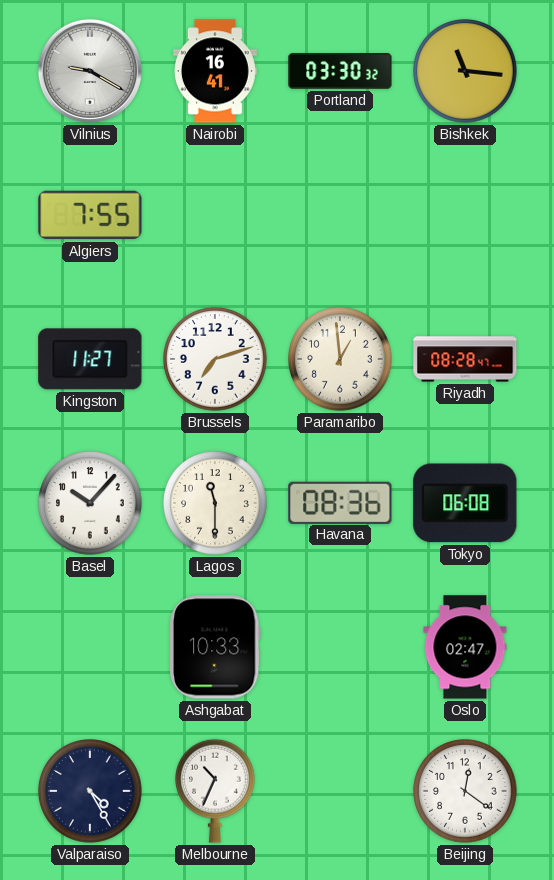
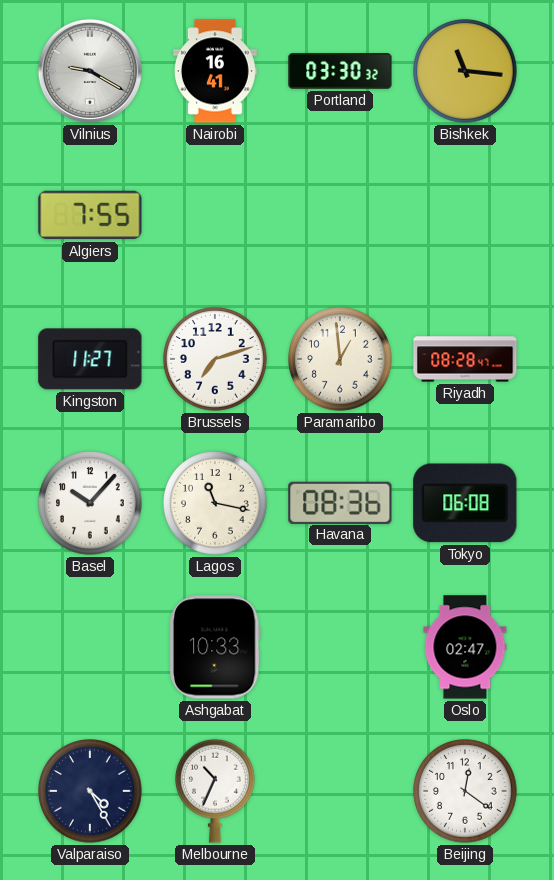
Lagos: 11:30 -> 11:17 (215, 503)
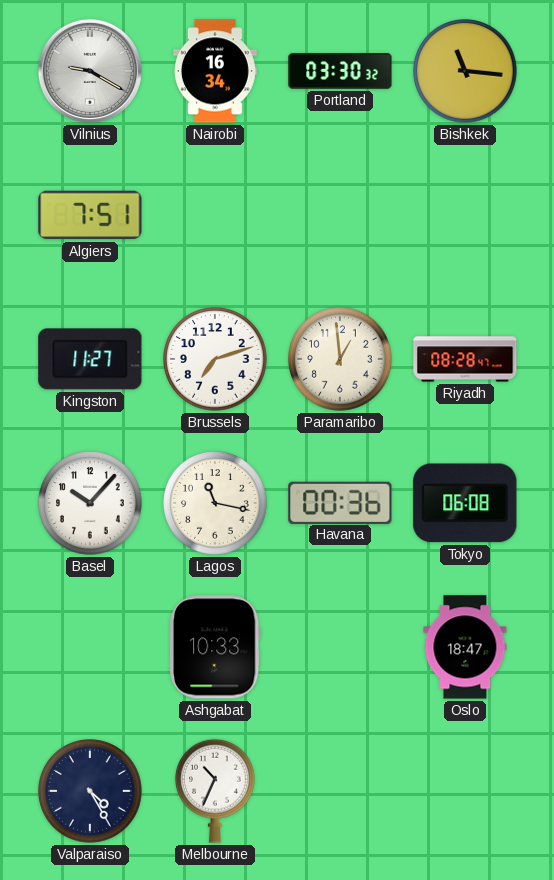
Nairobi: 16:41 -> 16:34 (215, 71)
Algiers: 7:55 -> 7:51 (90, 215)
Havana: 08:36 -> 00:36 (340, 502)
Oslo: 02:47 -> 18:47 (465, 647)
Beijing: 12:21 -> none (465, 791)
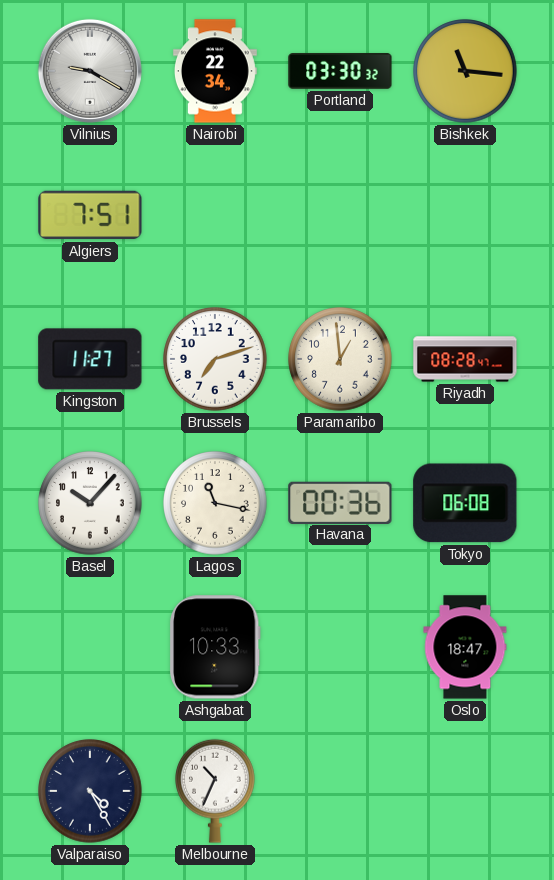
Nairobi: 16:34 -> 22:34 (215, 71)
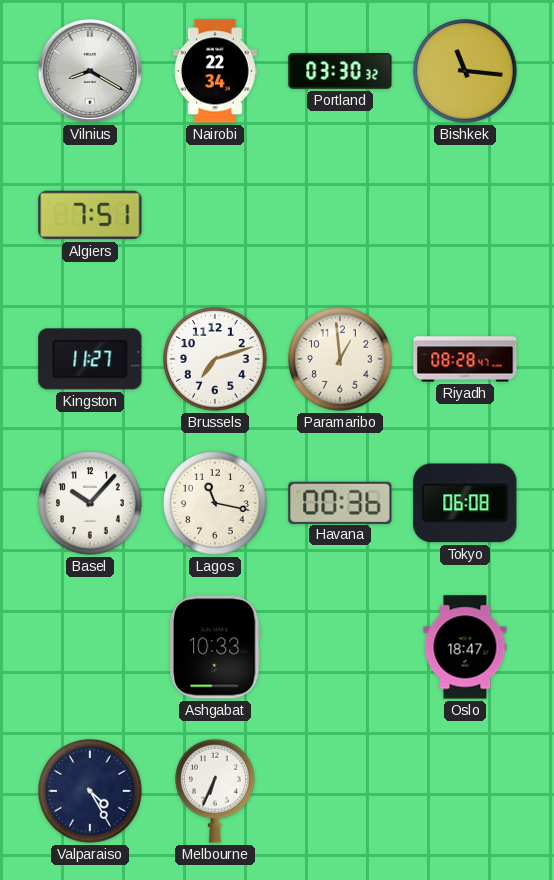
Vilnius: 9:20 -> 8:20 (90, 71)
Melbourne: 10:34 -> 6:34 (216, 791)
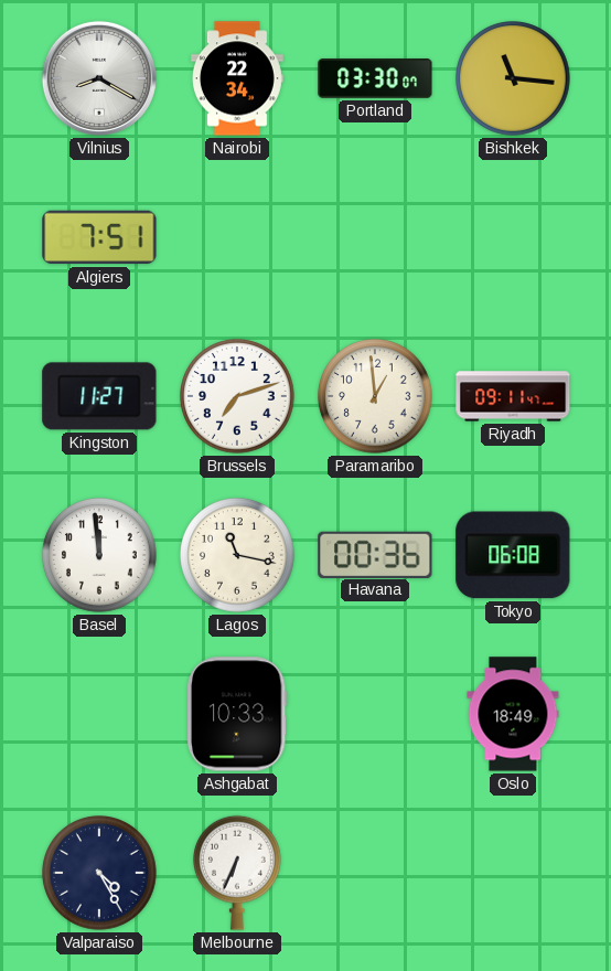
Portland: 03:30:32 -> 03:30:07 (375, 78)
Riyadh: 08:28 -> 09:11 (513, 396)
Basel: 10:07 -> 11:59 (99, 555)
Oslo: 18:47 -> 18:49 (513, 714)
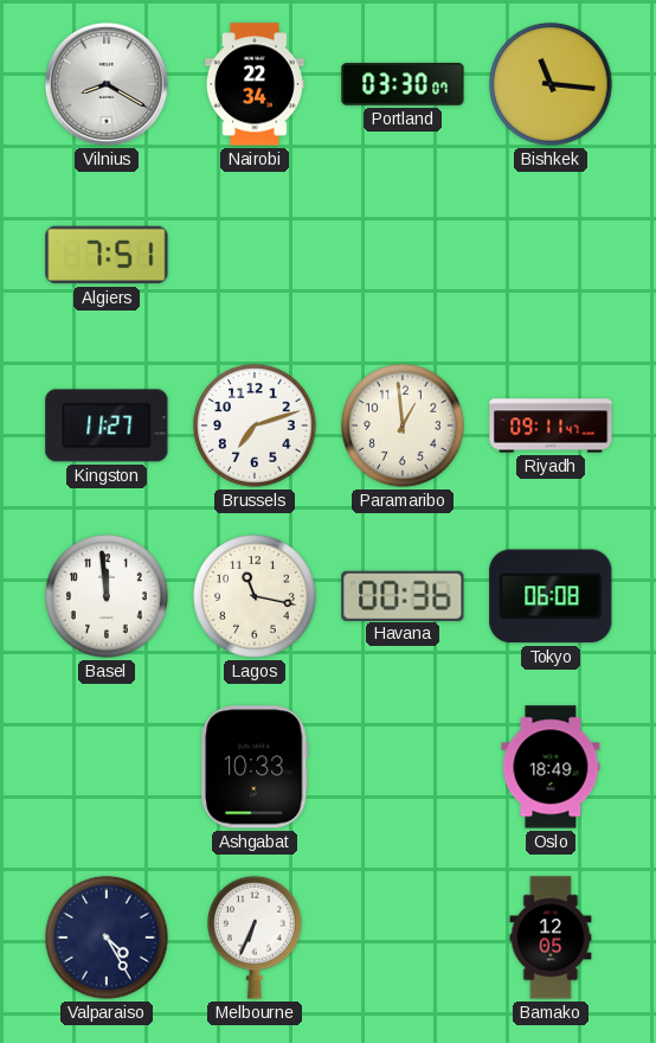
Bamako: none -> 12:05 (551, 938)
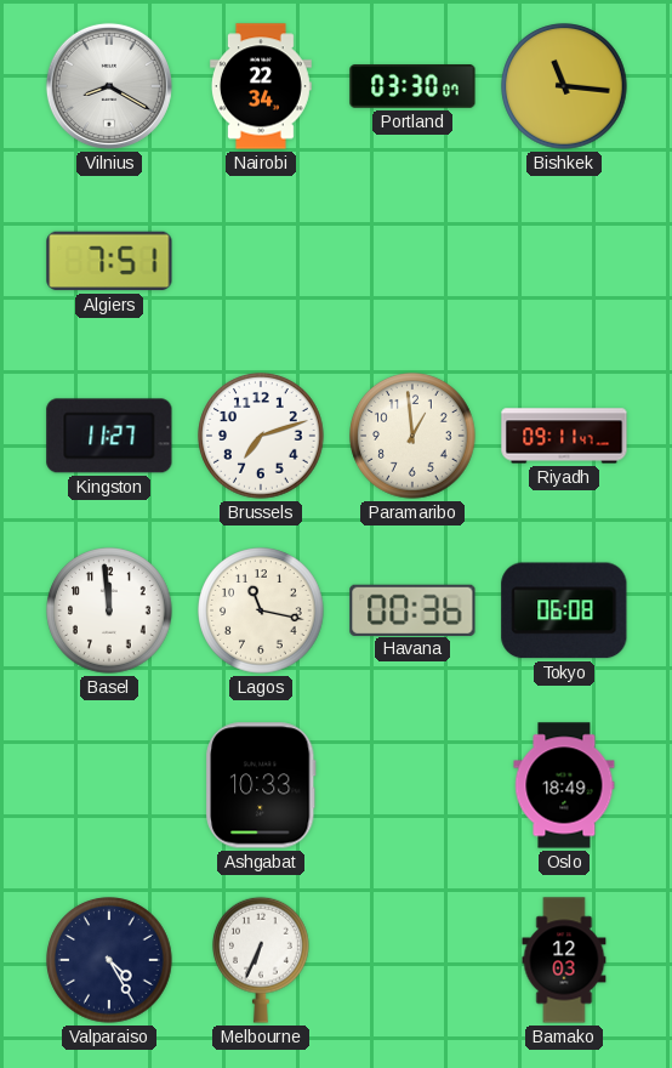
Bamako: 12:05 -> 12:03 (564, 960)
